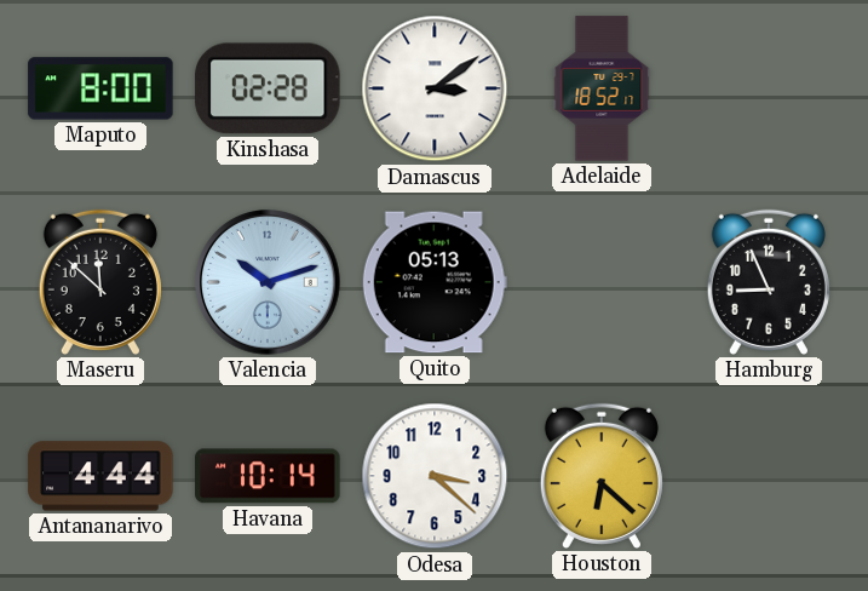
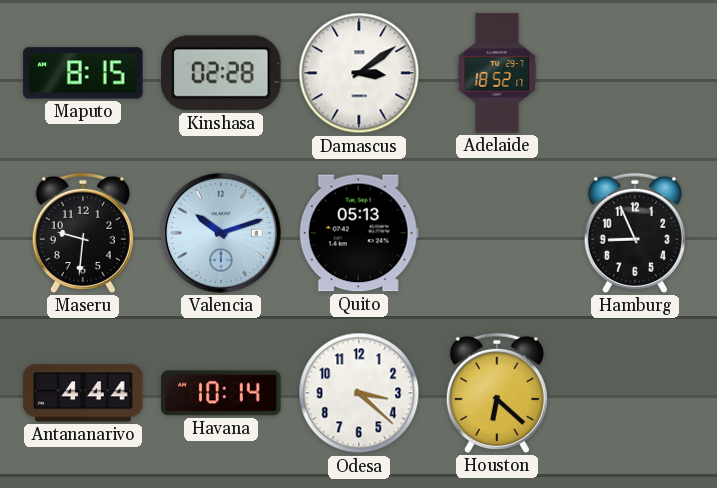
Maputo: 8:00 -> 8:15 (83, 73)
Maseru: 11:52 -> 9:31 (83, 233)
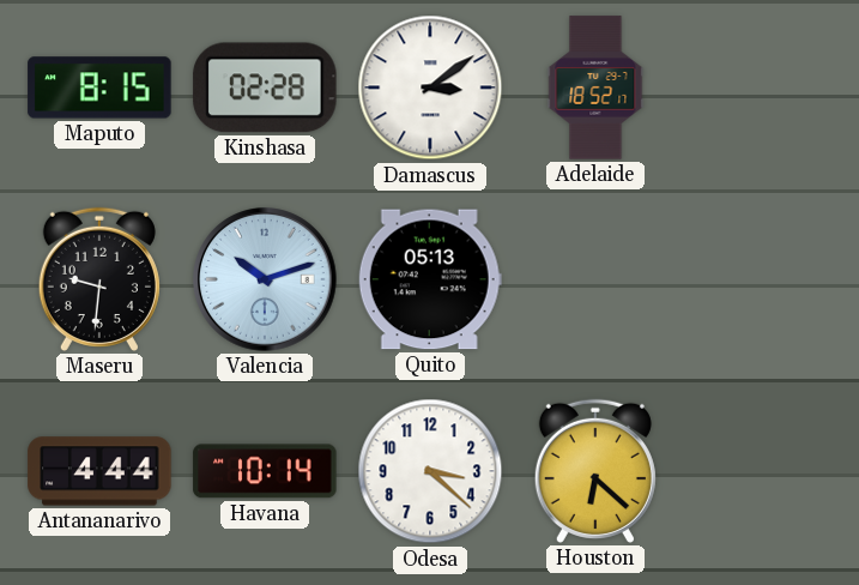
Hamburg: 8:56 -> none (635, 233)
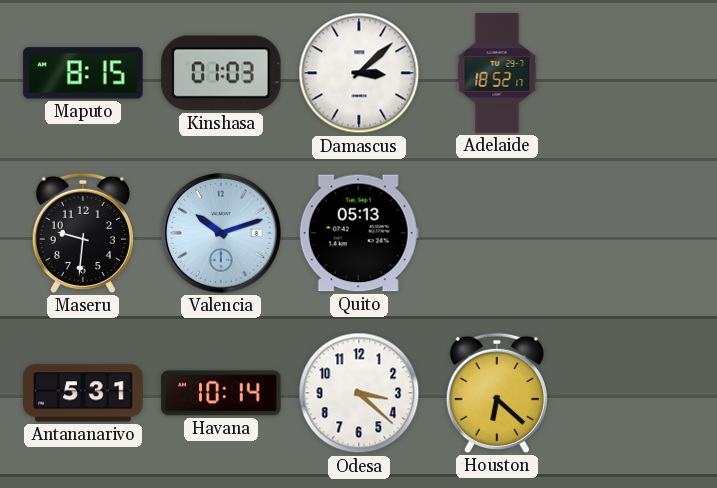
Kinshasa: 02:28 -> 01:03 (221, 73)
Damascus: 3:09 -> 3:08 (359, 73)
Antananarivo: 4:44 -> 5:31 (83, 393)
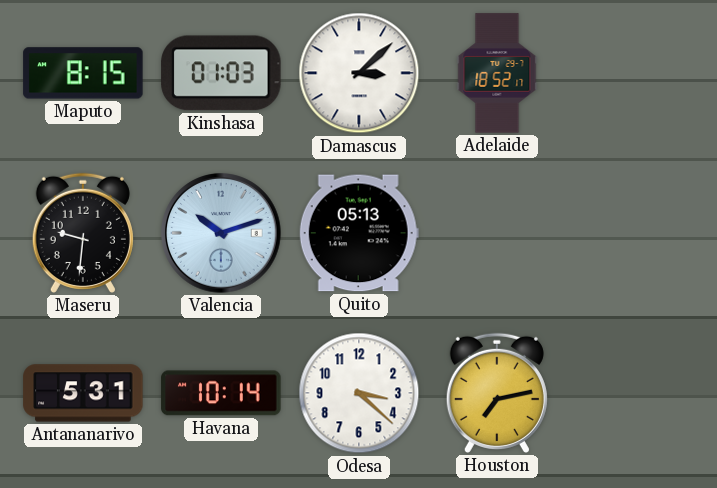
Houston: 6:22 -> 7:13 (497, 393)
